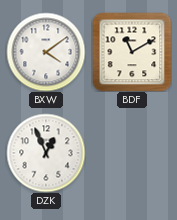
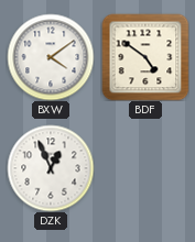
BDF: 11:10 -> 4:51 (145, 57)
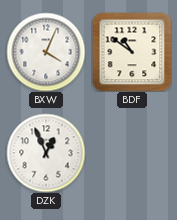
BXW: 4:09 -> 4:04 (46, 52)
BDF: 4:51 -> 10:51 (132, 52)
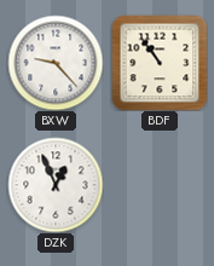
BXW: 4:04 -> 9:23 (56, 63)
BDF: 10:51 -> 10:54 (160, 63)
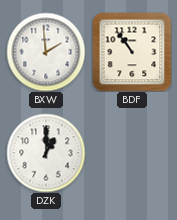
BXW: 9:23 -> 1:59 (46, 52)
DZK: 12:56 -> 1:00 (46, 153)
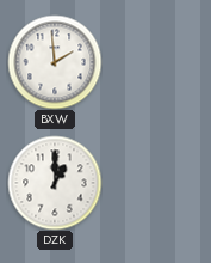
BDF: 10:54 -> none (132, 52)
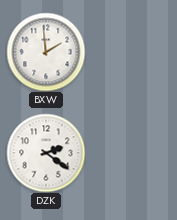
DZK: 1:00 -> 2:21 (46, 153)
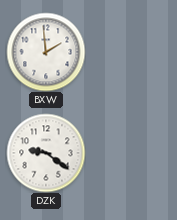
DZK: 2:21 -> 9:21 (46, 153)
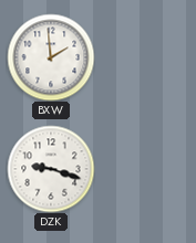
DZK: 9:21 -> 9:18 (51, 169)
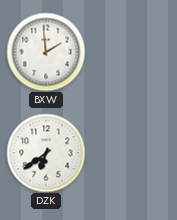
DZK: 9:18 -> 6:39 (46, 153)
